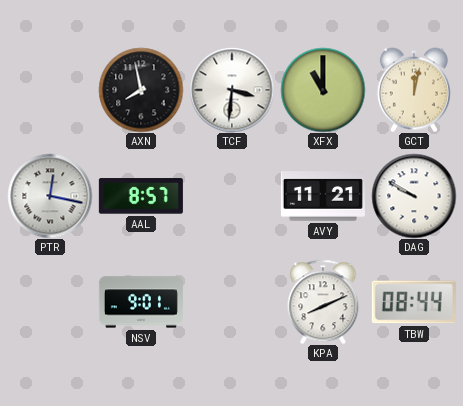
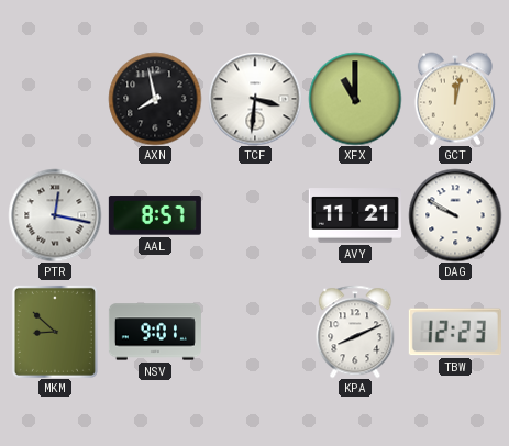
MKM: none -> 8:52 (55, 332)
TBW: 08:44 -> 12:23 (455, 332)
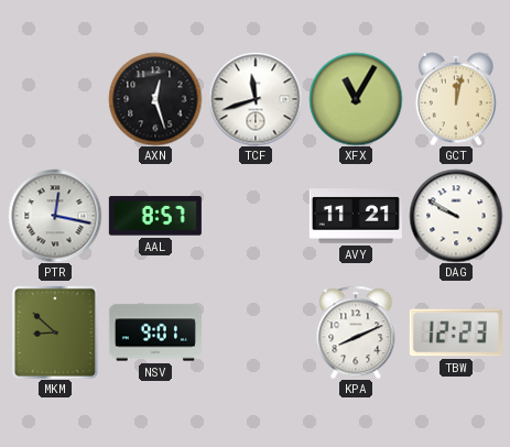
AXN: 7:58 -> 12:27 (155, 99)
TCF: 3:31 -> 11:42 (256, 99)
XFX: 11:00 -> 11:05 (356, 99)
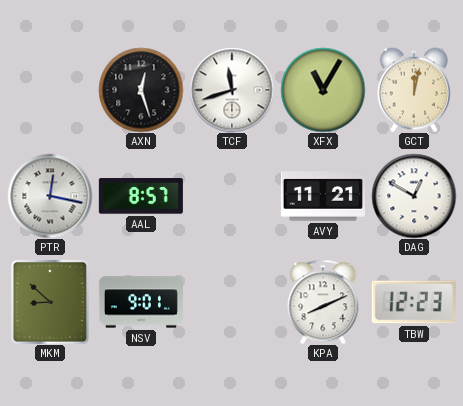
DAG: 9:50 -> 12:50 (414, 196)
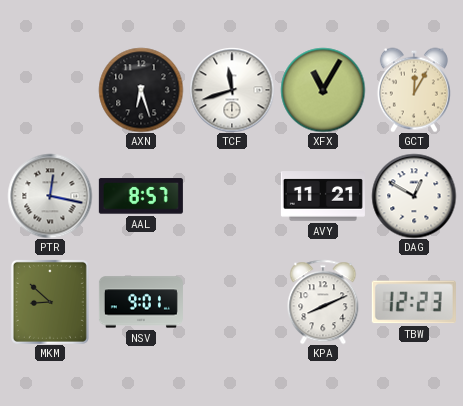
AXN: 12:27 -> 6:27 (141, 90)
GCT: 12:02 -> 12:05 (414, 90)
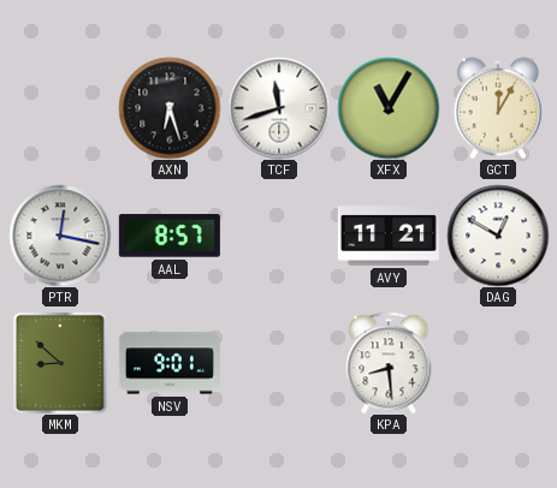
KPA: 8:11 -> 8:29 (389, 363)
TBW: 12:23 -> none (414, 302)
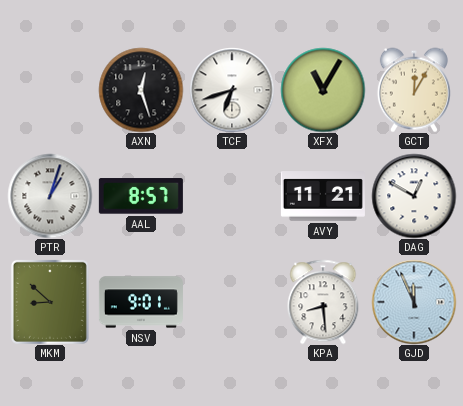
AXN: 6:27 -> 12:27 (141, 90)
TCF: 11:42 -> 6:42 (232, 90)
PTR: 12:17 -> 1:03 (50, 196)
GJD: none -> 11:56 (414, 302)
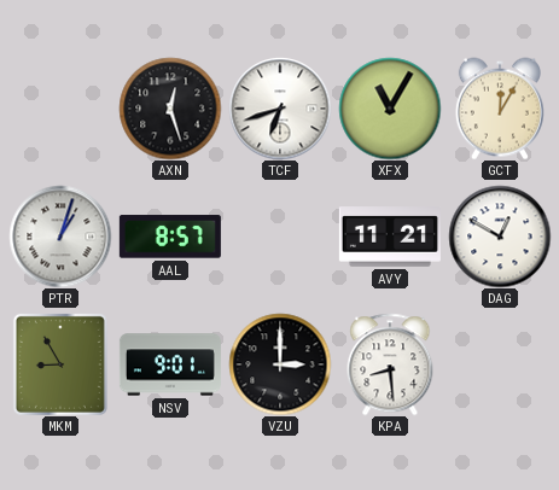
MKM: 8:52 -> 8:55 (60, 364)
VZU: none -> 3:00 (280, 364)
GJD: 11:56 -> none (414, 302)
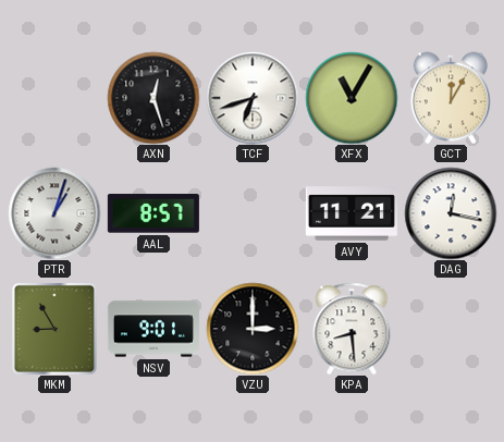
DAG: 12:50 -> 12:17 (451, 213)
